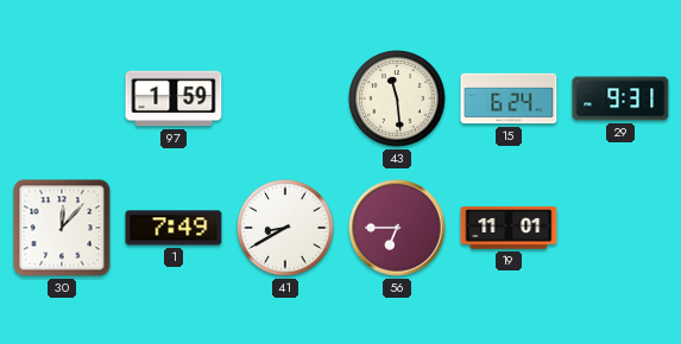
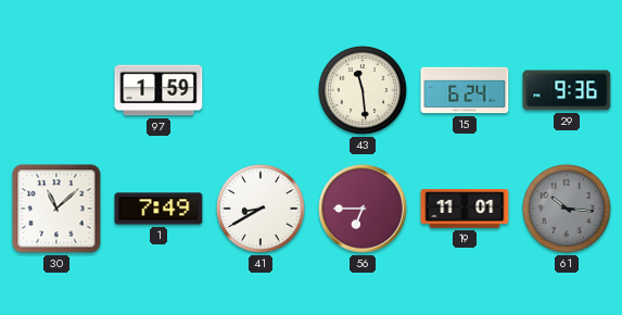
29: 9:31 -> 9:36 (567, 90)
30: 12:07 -> 11:08 (56, 209)
61: none -> 10:16 (568, 210)
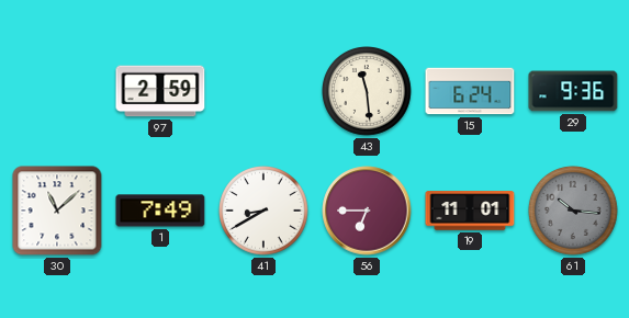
97: 1:59 -> 2:59 (160, 91)
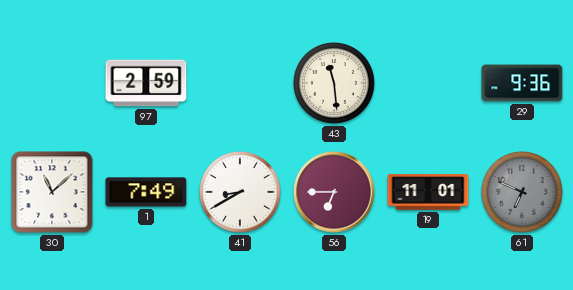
15: 6:24 -> none (470, 91)
61: 10:16 -> 6:49 (523, 193)
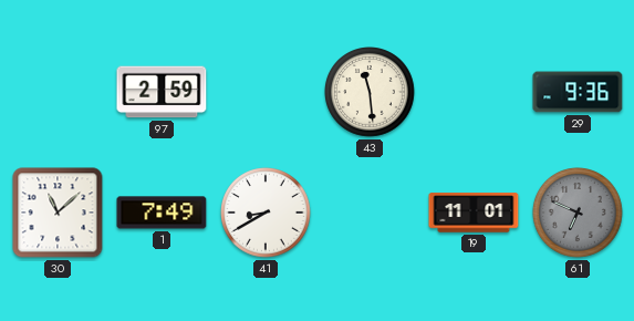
56: 6:45 -> none (334, 192)
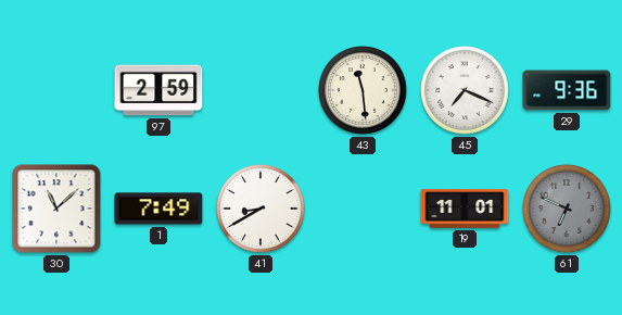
45: none -> 7:19 (466, 91)
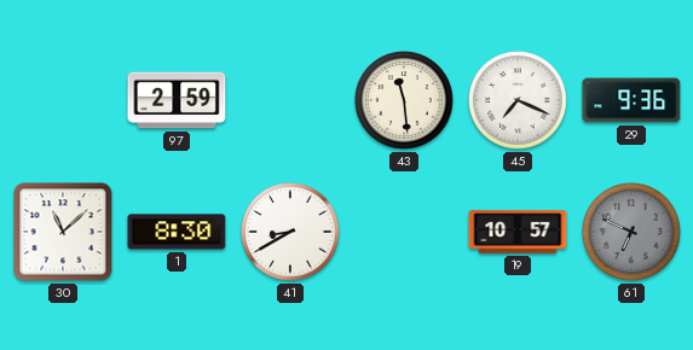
1: 7:49 -> 8:30 (177, 232)
19: 11:01 -> 10:57 (518, 232)
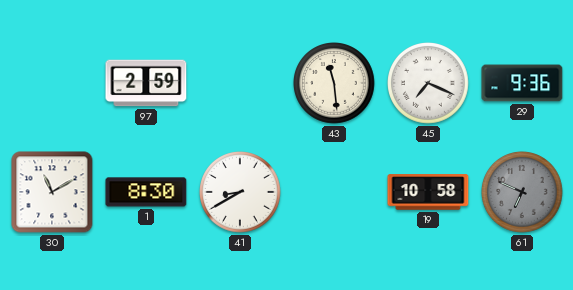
30: 11:08 -> 11:10 (52, 192)
19: 10:57 -> 10:58 (428, 192)
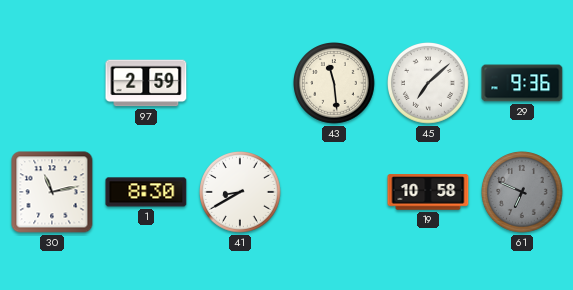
45: 7:19 -> 7:08 (429, 84)
30: 11:10 -> 11:13 (52, 192)
